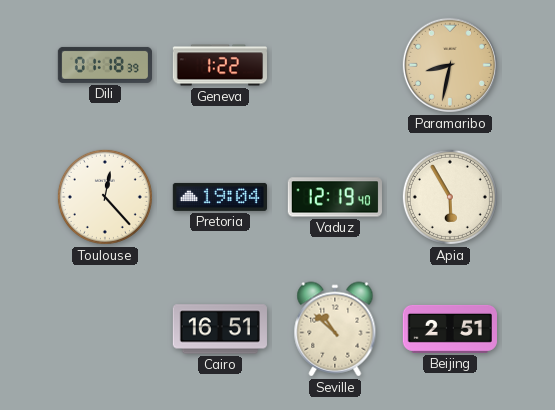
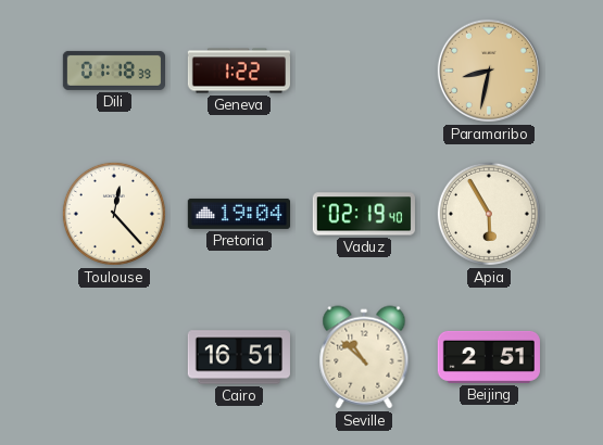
Vaduz: 12:19 -> 02:19 (364, 214)
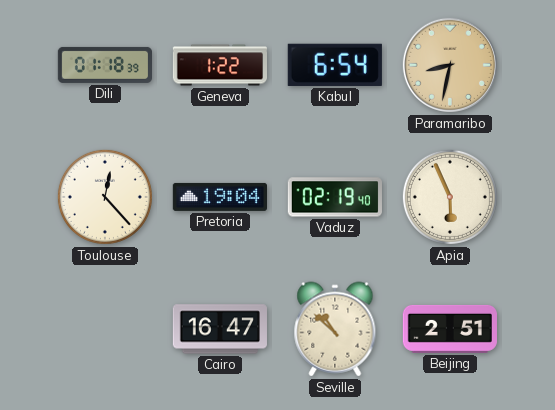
Kabul: none -> 6:54 (335, 65)
Apia: 5:55 -> 5:56 (450, 197)
Cairo: 16:51 -> 16:47 (220, 329)
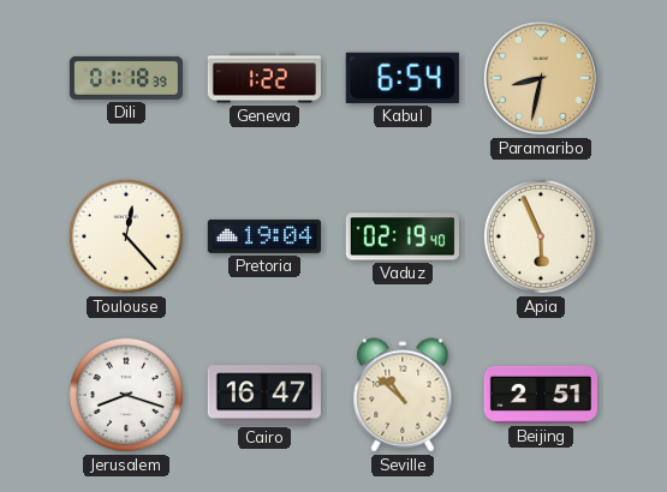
Jerusalem: none -> 8:18 (126, 395)
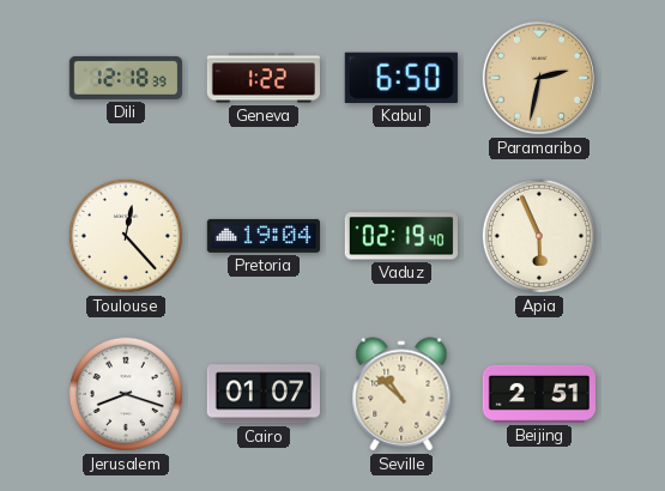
Dili: 01:18 -> 12:18 (125, 78)
Kabul: 6:54 -> 6:50 (401, 78)
Paramaribo: 8:32 -> 2:32 (539, 78)
Cairo: 16:47 -> 01:07 (264, 394)
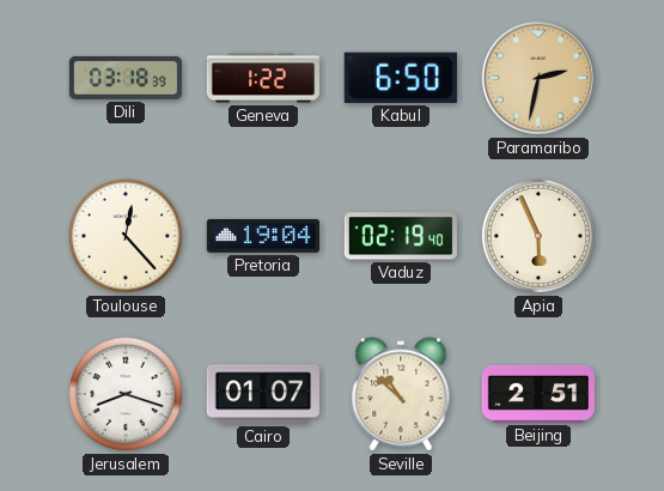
Dili: 12:18 -> 03:18 (124, 78)
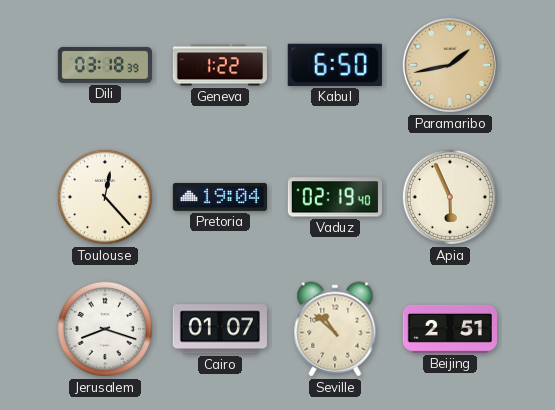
Paramaribo: 2:32 -> 1:43 (450, 65)
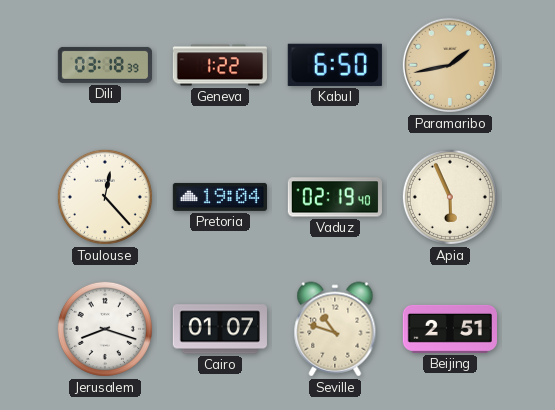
Seville: 10:52 -> 10:48 (335, 329)
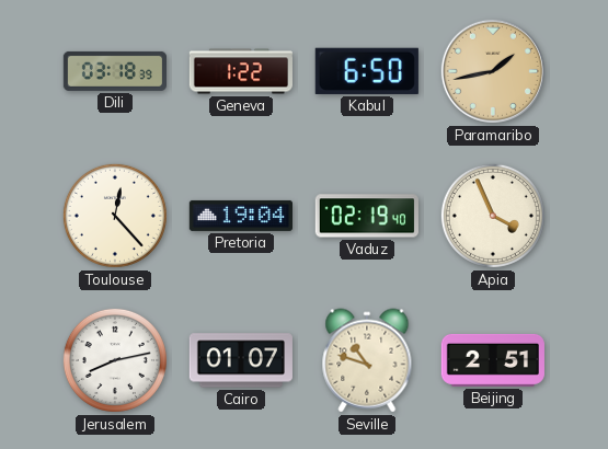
Apia: 5:56 -> 3:56 (493, 216)
Jerusalem: 8:18 -> 8:13 (115, 360)
